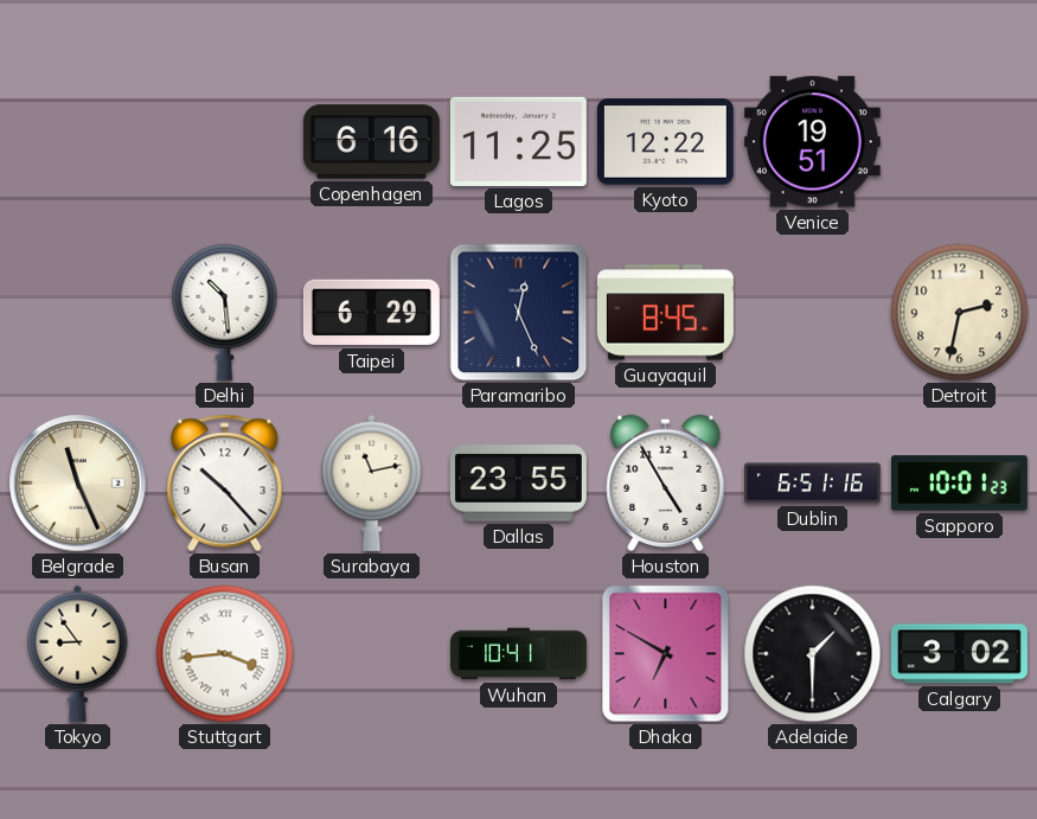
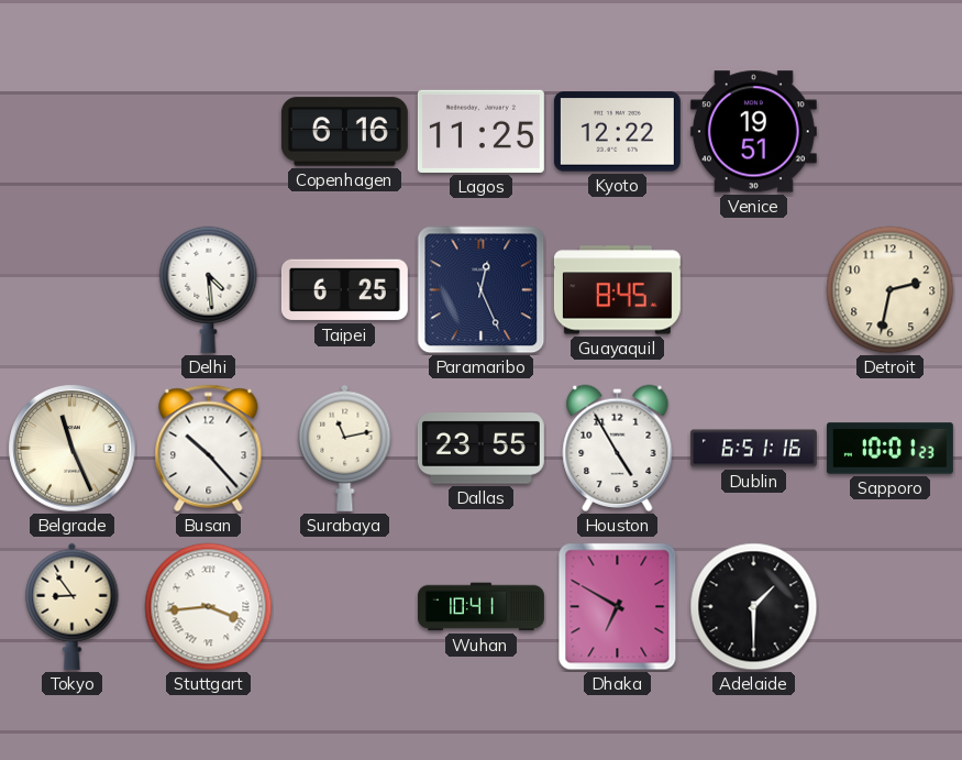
Delhi: 10:29 -> 4:29 (209, 289)
Taipei: 6:29 -> 6:25 (344, 290)
Calgary: 3:02 -> none (959, 654)
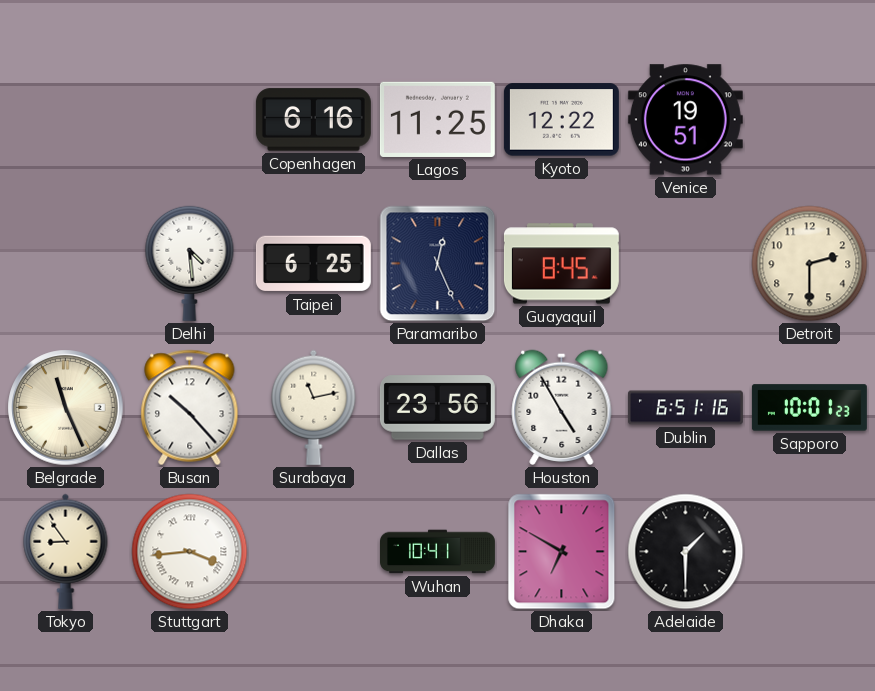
Detroit: 2:32 -> 2:30 (810, 264)
Dallas: 23:55 -> 23:56 (437, 408)
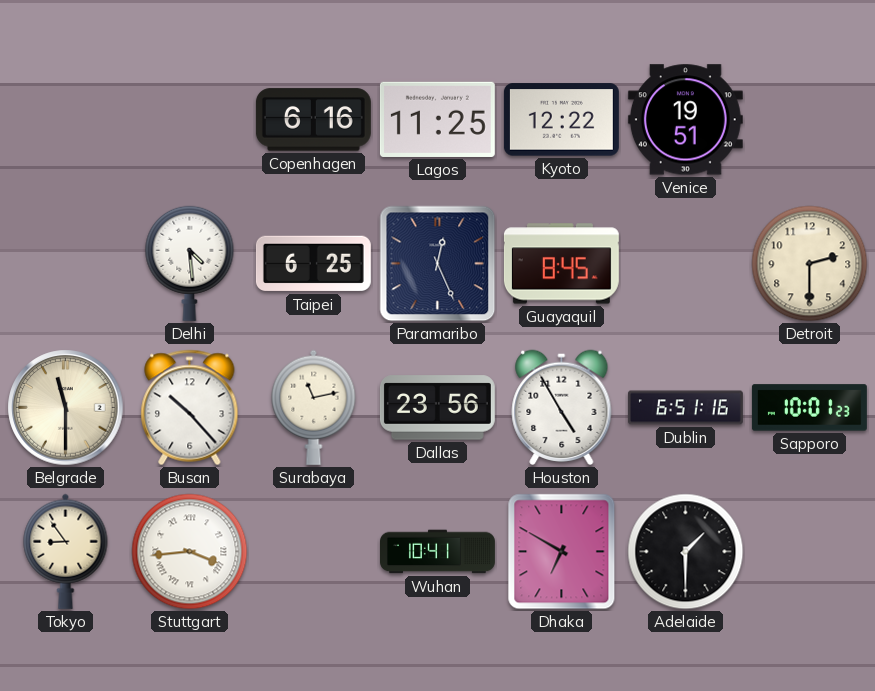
Belgrade: 11:26 -> 11:30 (66, 408)
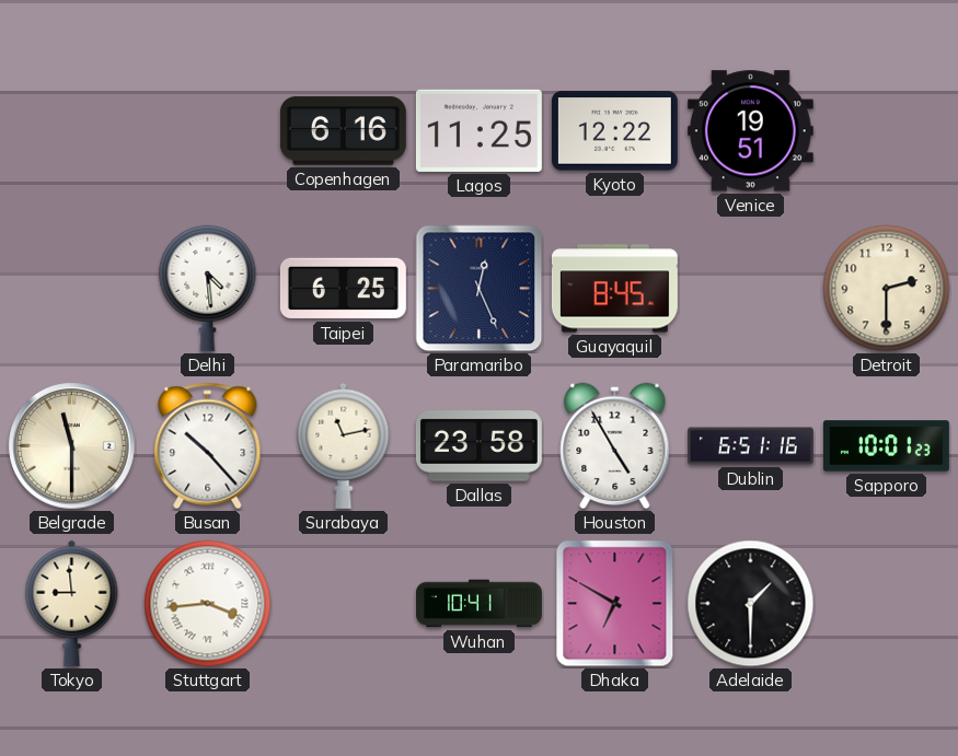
Dallas: 23:56 -> 23:58 (478, 446)
Tokyo: 8:54 -> 8:59 (72, 603)
